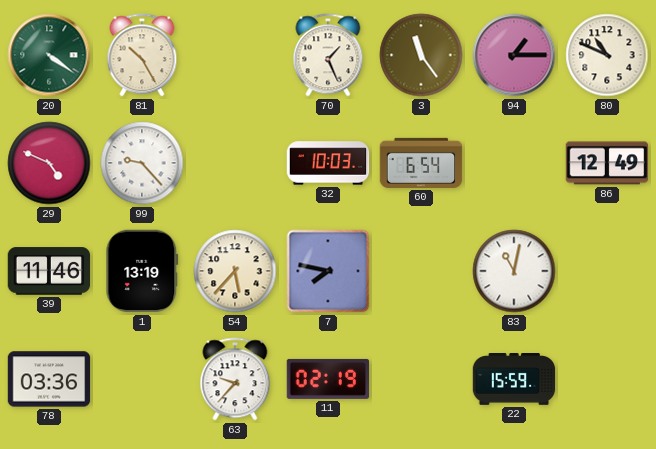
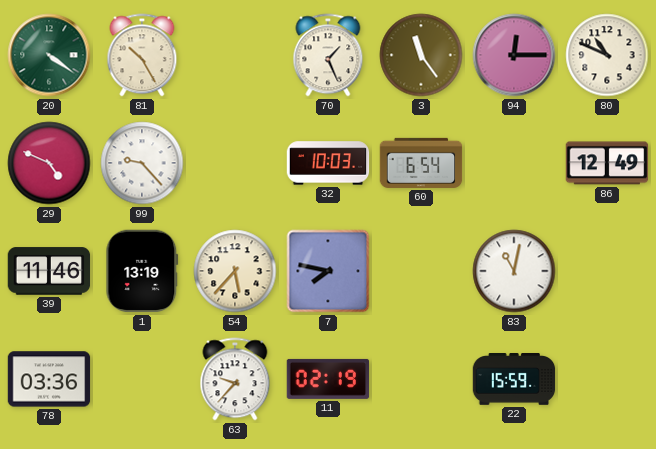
94: 1:15 -> 12:15 (514, 55)
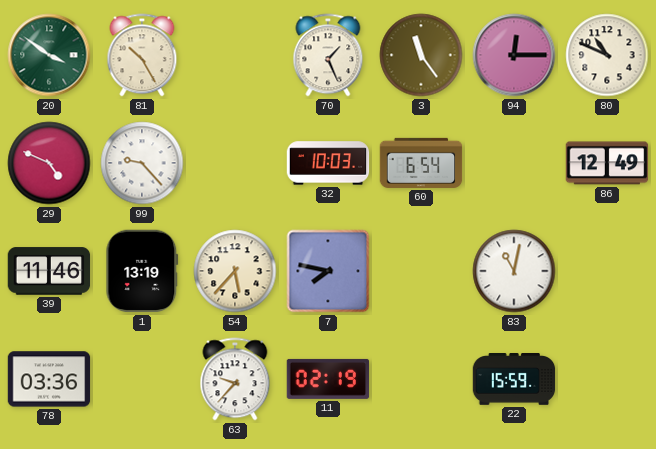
20: 4:21 -> 3:51 (49, 55)
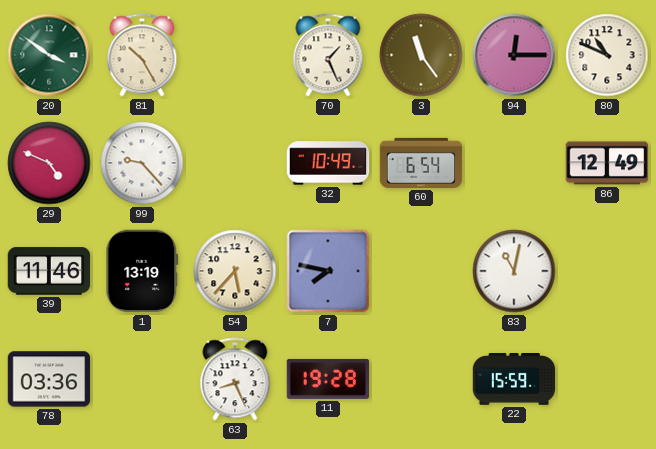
32: 10:03 -> 10:49 (328, 163)
63: 9:37 -> 8:26 (235, 379)
11: 02:19 -> 19:28 (328, 379)
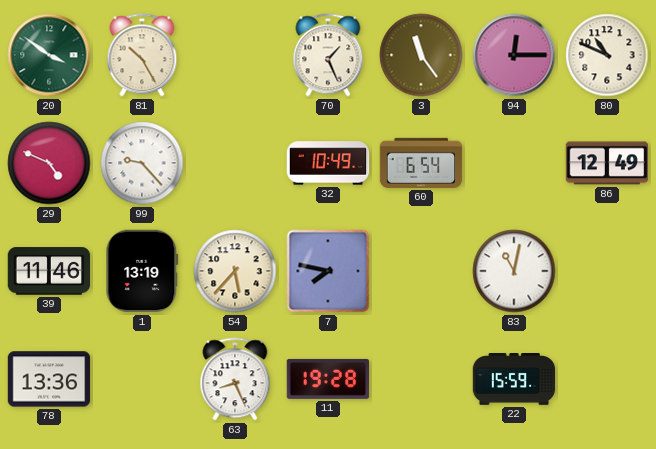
78: 03:36 -> 13:36 (49, 379)
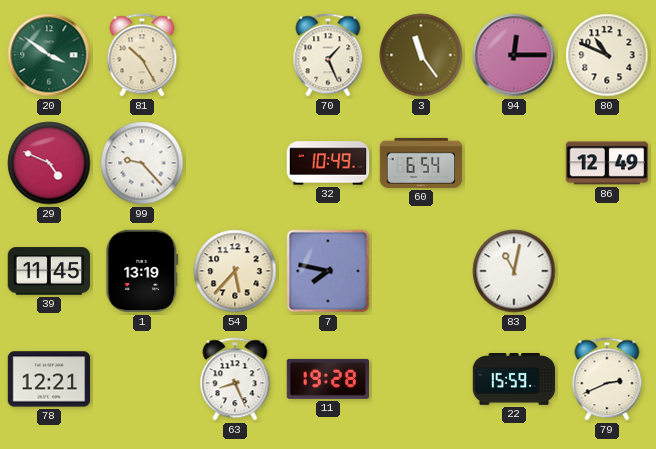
39: 11:46 -> 11:45 (49, 271)
78: 13:36 -> 12:21 (49, 379)
79: none -> 2:41 (607, 379)
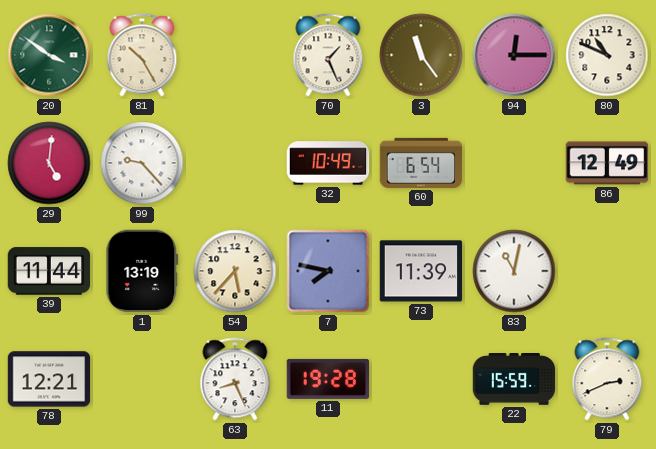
29: 4:49 -> 5:01 (49, 163)
39: 11:45 -> 11:44 (49, 271)
73: none -> 11:39 (421, 271)
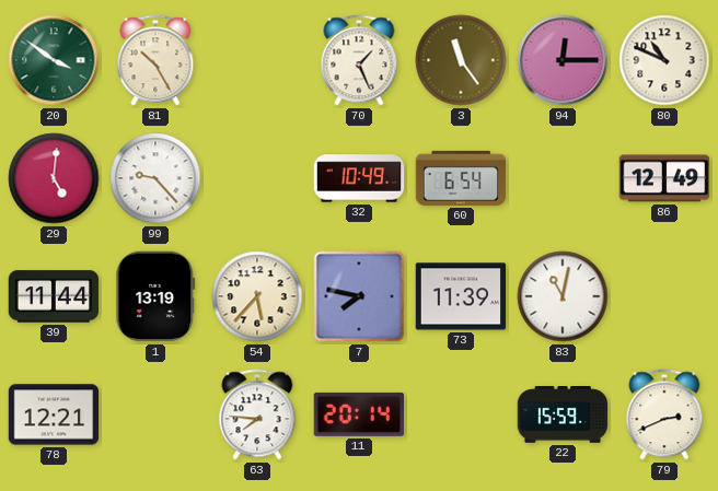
63: 8:26 -> 7:46 (257, 414)
11: 19:28 -> 20:14 (359, 414)
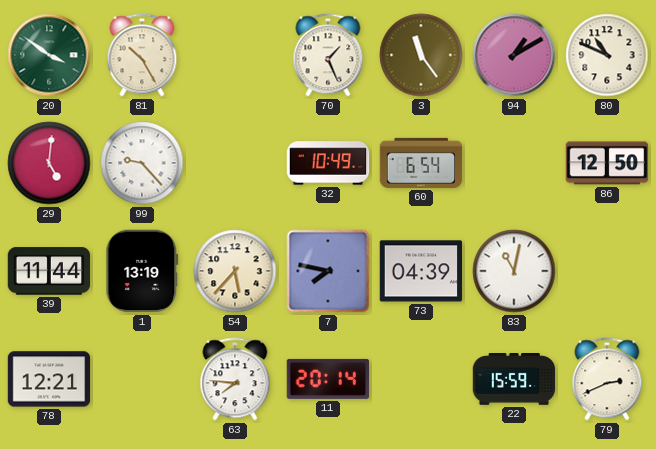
94: 12:15 -> 1:10 (514, 55)
86: 12:49 -> 12:50 (607, 163)
73: 11:39 -> 04:39 (421, 271)
